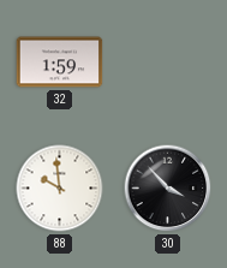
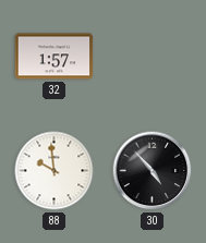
32: 1:59 -> 1:57 (54, 57)
30: 3:53 -> 4:53 (153, 171)
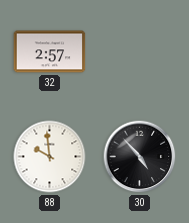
32: 1:57 -> 2:57 (50, 52)
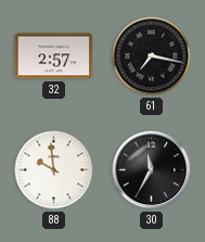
61: none -> 7:17 (152, 56)
30: 4:53 -> 11:35 (152, 170)
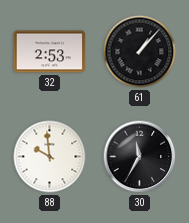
32: 2:57 -> 2:53 (50, 52)
61: 7:17 -> 1:07 (140, 52)
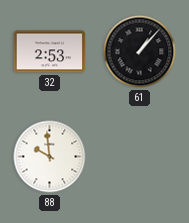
30: 11:35 -> none (140, 157)
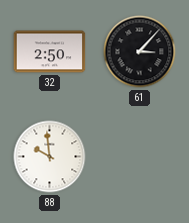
32: 2:53 -> 2:50 (50, 52)
61: 1:07 -> 3:07 (140, 52)
